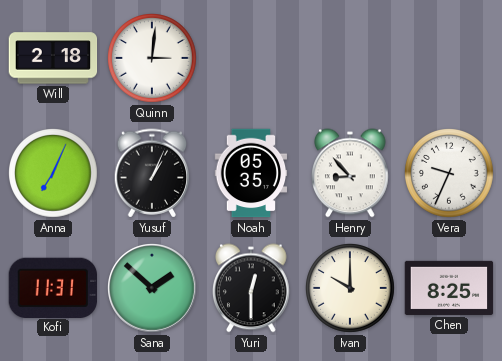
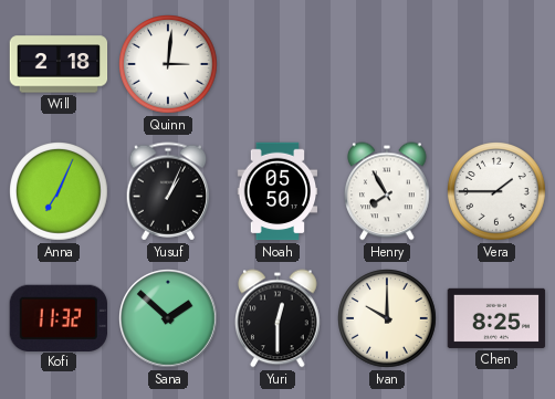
Noah: 05:35 -> 05:50 (277, 191)
Henry: 8:53 -> 7:55 (387, 191)
Vera: 9:34 -> 1:45 (498, 192)
Kofi: 11:31 -> 11:32 (59, 317)
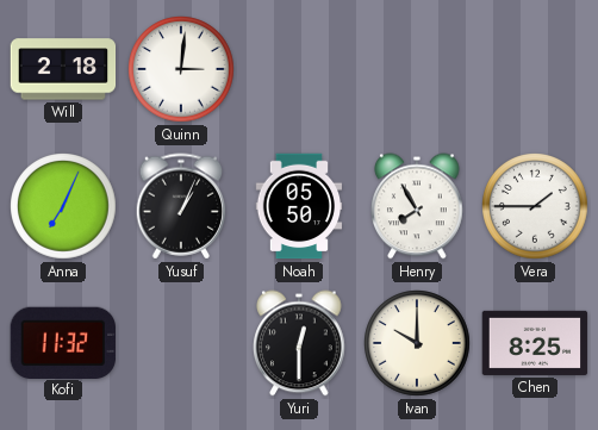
Sana: 1:52 -> none (169, 319)
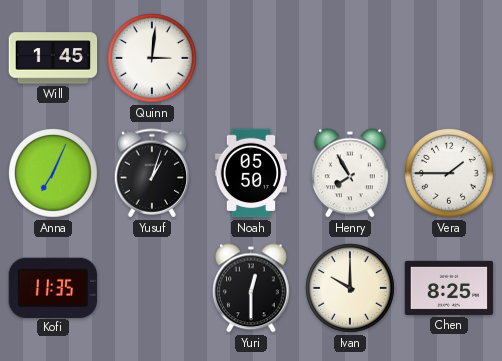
Will: 2:18 -> 1:45 (53, 58)
Yusuf: 1:04 -> 1:03 (152, 173)
Kofi: 11:32 -> 11:35 (53, 287)
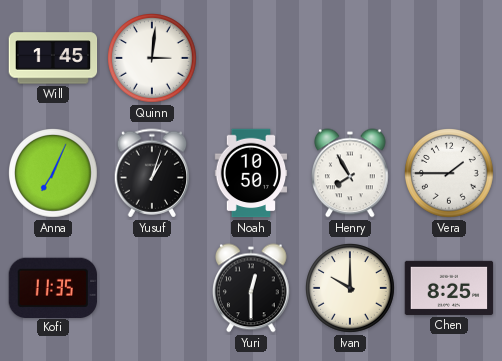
Noah: 05:50 -> 10:50 (251, 173)
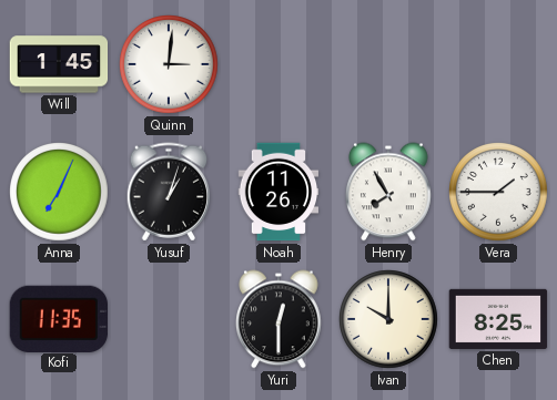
Noah: 10:50 -> 11:26 (278, 192)
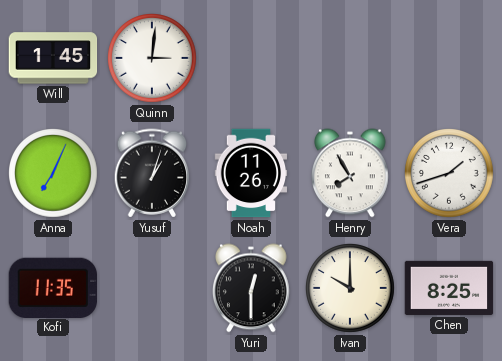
Vera: 1:45 -> 1:42 (450, 174)
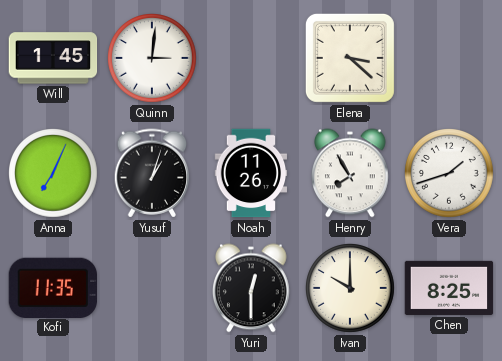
Elena: none -> 3:22 (350, 58)
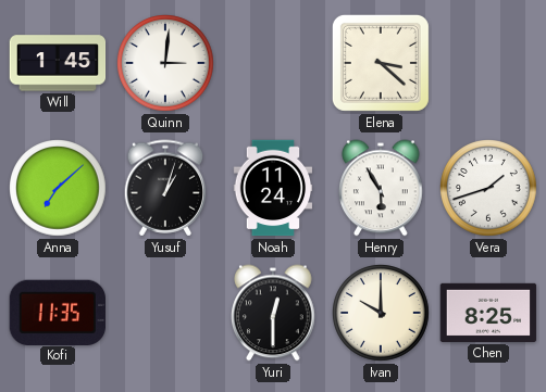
Anna: 7:04 -> 7:08 (59, 189)
Noah: 11:26 -> 11:24 (273, 188)
Henry: 7:55 -> 5:55 (381, 188)
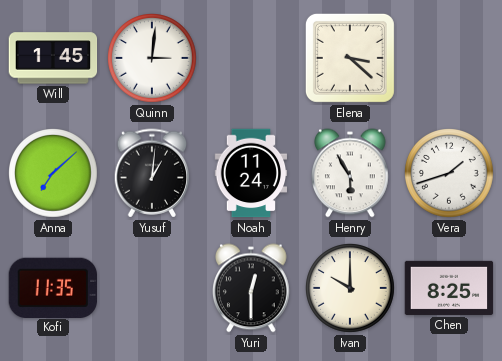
Yusuf: 1:03 -> 1:01 (152, 173)
